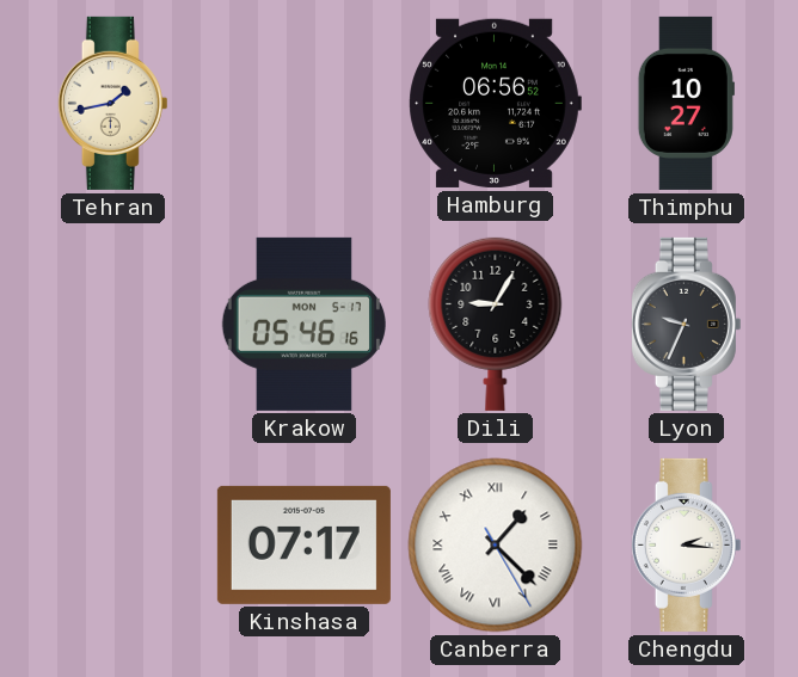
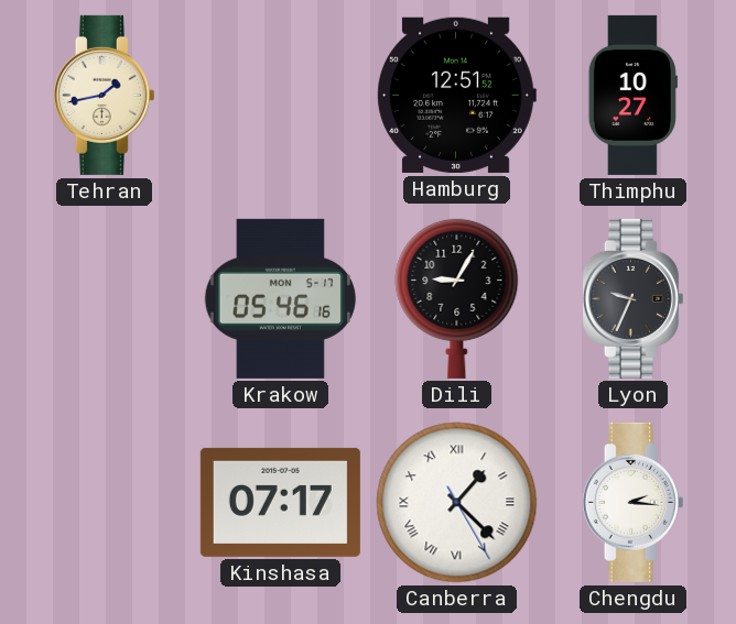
Hamburg: 06:56 -> 12:51 (456, 95)
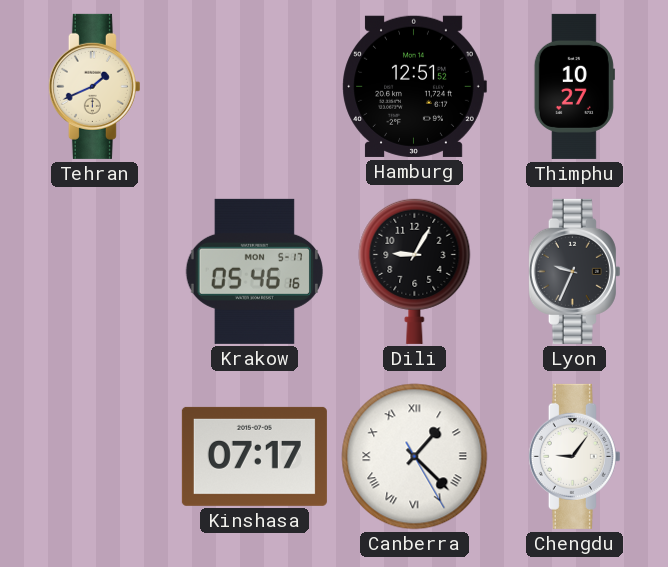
Tehran: 1:43 -> 1:41 (94, 86)
Chengdu: 2:16 -> 9:06 (574, 456)
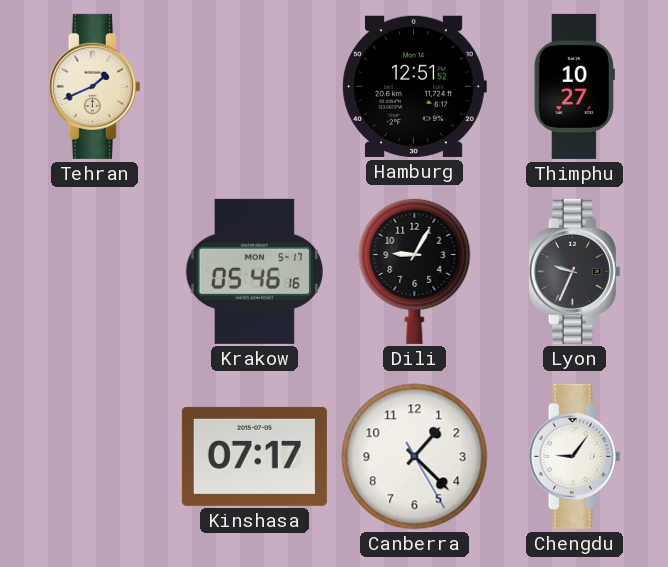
Canberra numerals: Roman -> Arabic (415, 457)
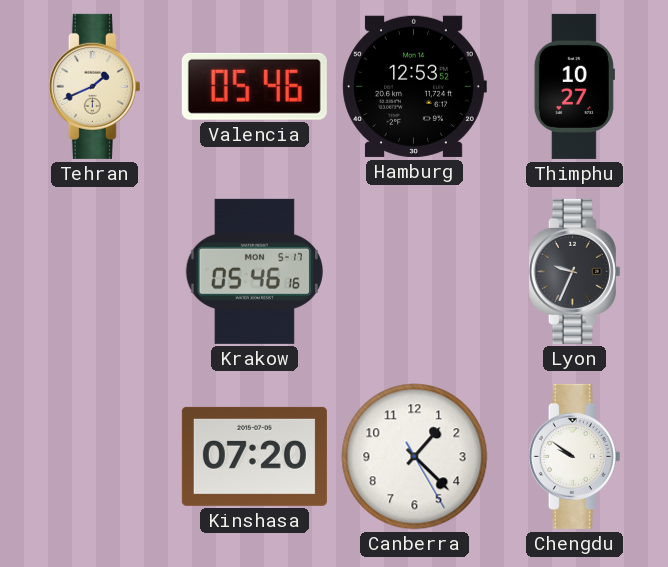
Valencia: none -> 05:46 (254, 86)
Hamburg: 12:51 -> 12:53 (414, 86)
Dili: 9:05 -> none (415, 271)
Kinshasa: 07:17 -> 07:20 (254, 456)
Chengdu: 9:06 -> 9:51 (574, 456)
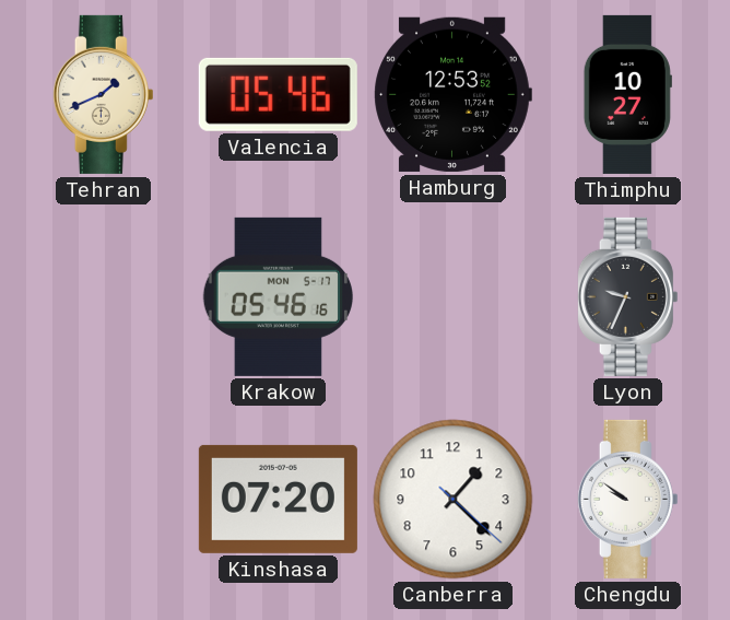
Canberra: 1:22:25 -> 1:22:22 (454, 500)
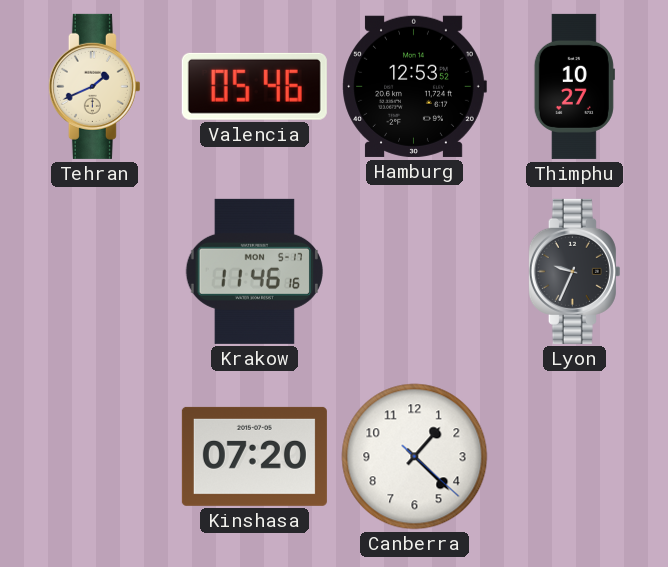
Krakow: 05:46 -> 11:46 (254, 271)
Chengdu: 9:51 -> none (627, 499)
